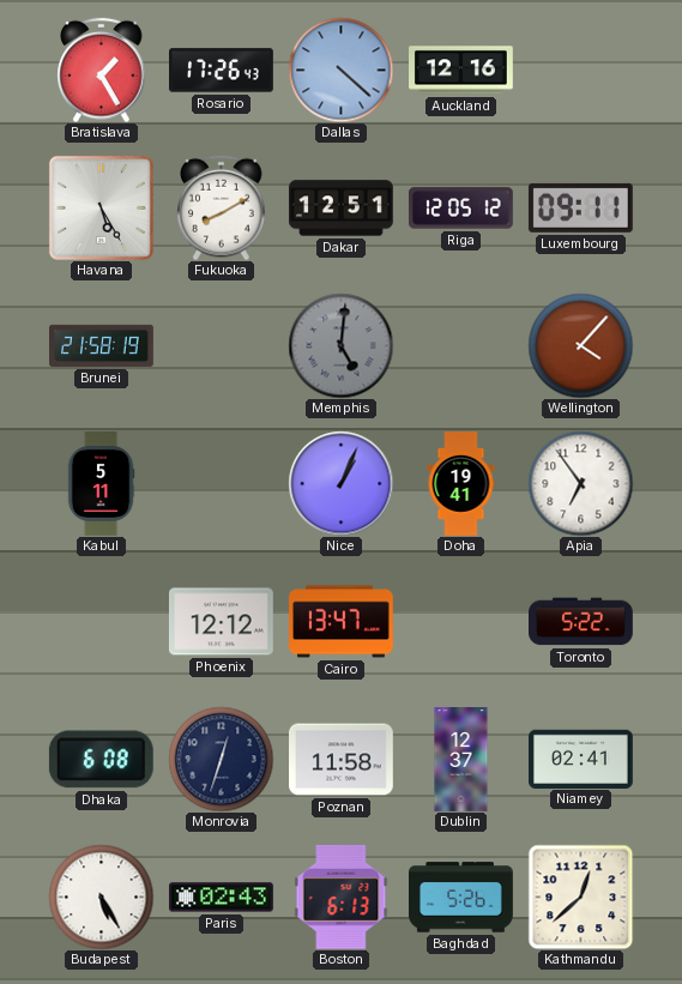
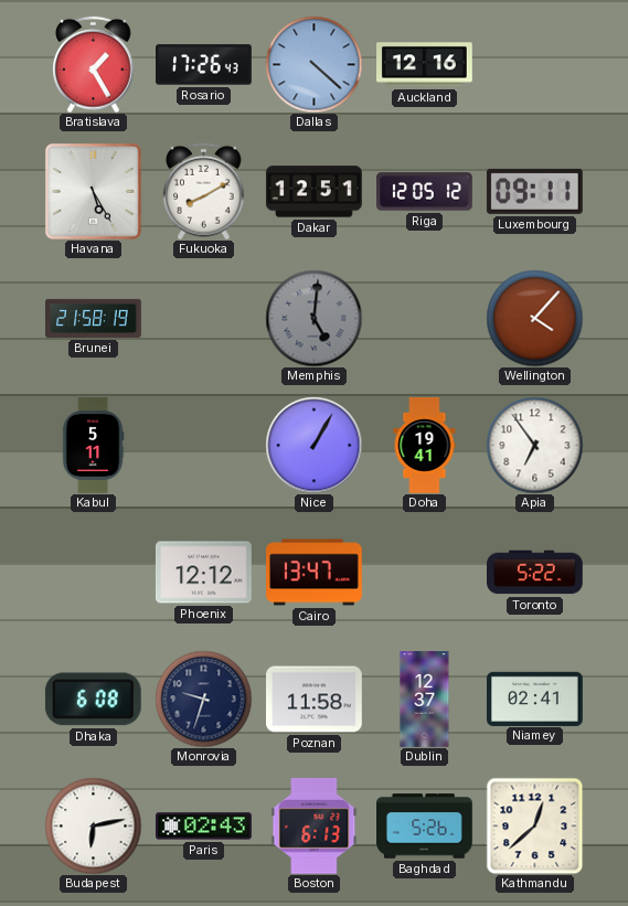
Nice: 1:04 -> 1:05 (313, 445)
Monrovia: 12:33 -> 9:33 (203, 699)
Budapest: 5:25 -> 6:13 (93, 825)
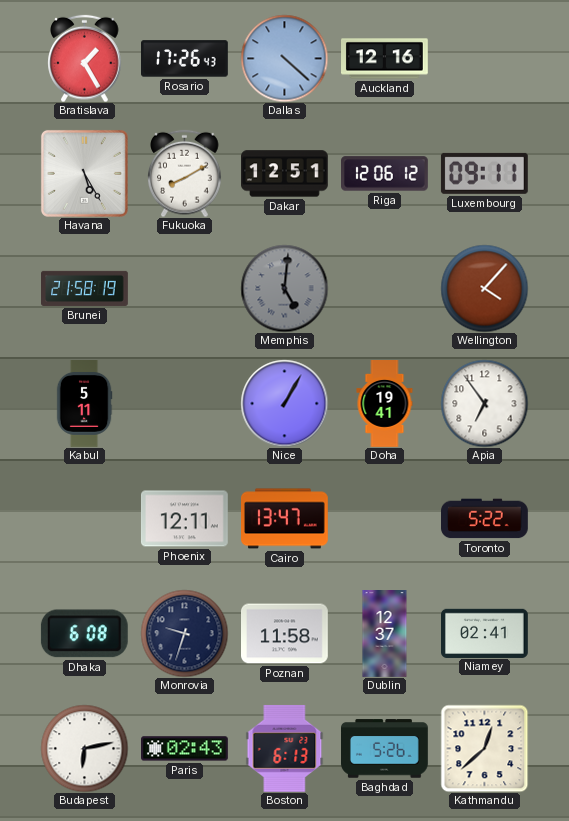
Riga: 12:05 -> 12:06 (385, 174)
Phoenix: 12:12 -> 12:11 (184, 519)
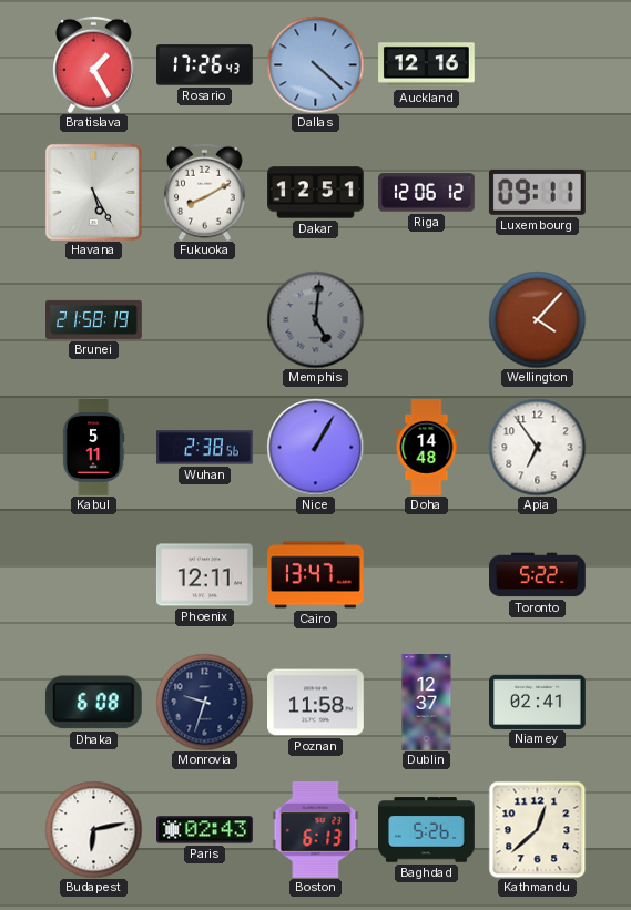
Wuhan: none -> 2:38 (205, 448)
Doha: 19:41 -> 14:48 (427, 448)
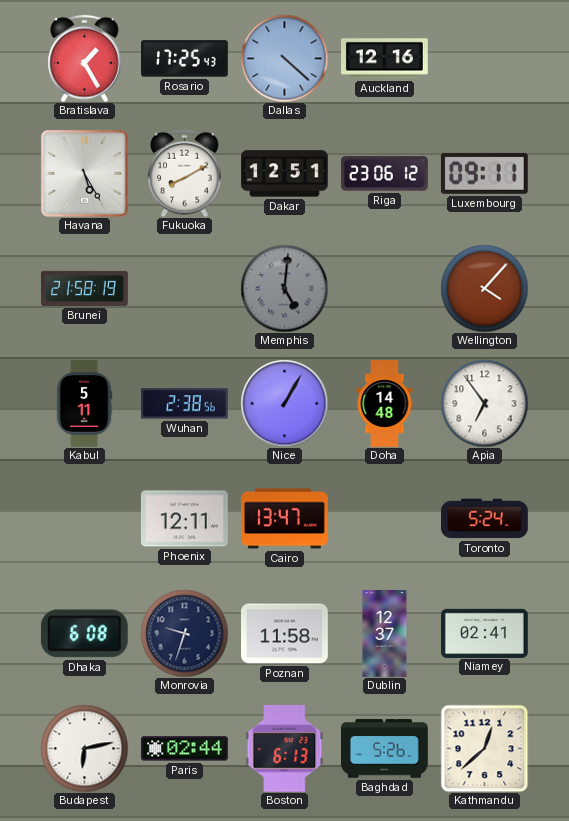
Rosario: 17:26 -> 17:25 (185, 59)
Riga: 12:06 -> 23:06 (385, 174)
Toronto: 5:22 -> 5:24 (485, 519)
Paris: 02:43 -> 02:44 (185, 749)
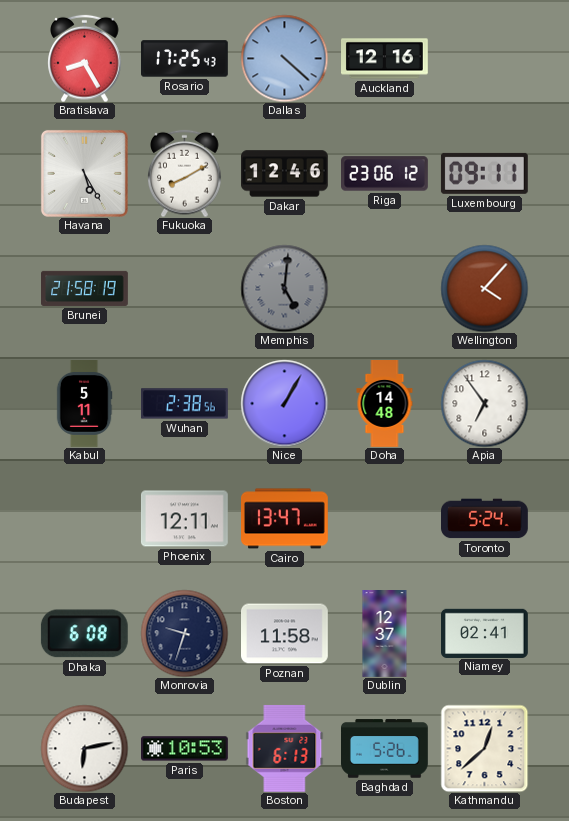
Bratislava: 1:25 -> 8:25 (85, 58)
Dakar: 12:51 -> 12:46 (285, 174)
Paris: 02:44 -> 10:53 (185, 749)
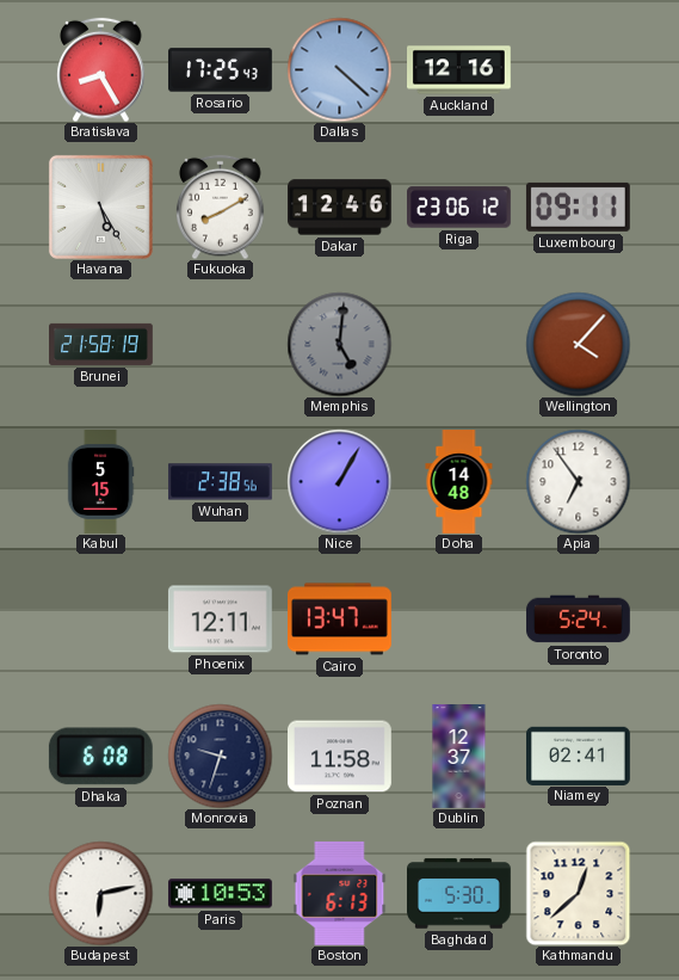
Kabul: 5:11 -> 5:15 (100, 482)
Baghdad: 5:26 -> 5:30 (459, 894)
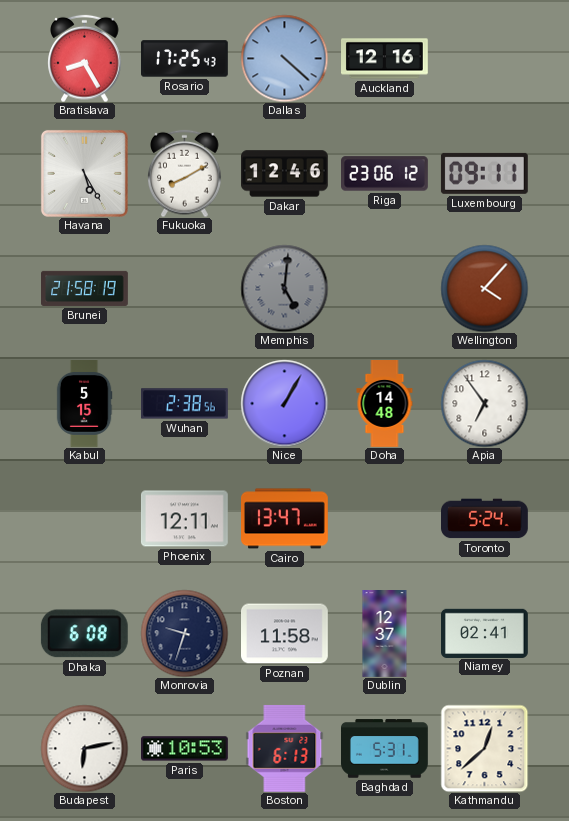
Baghdad: 5:30 -> 5:31 (385, 749)
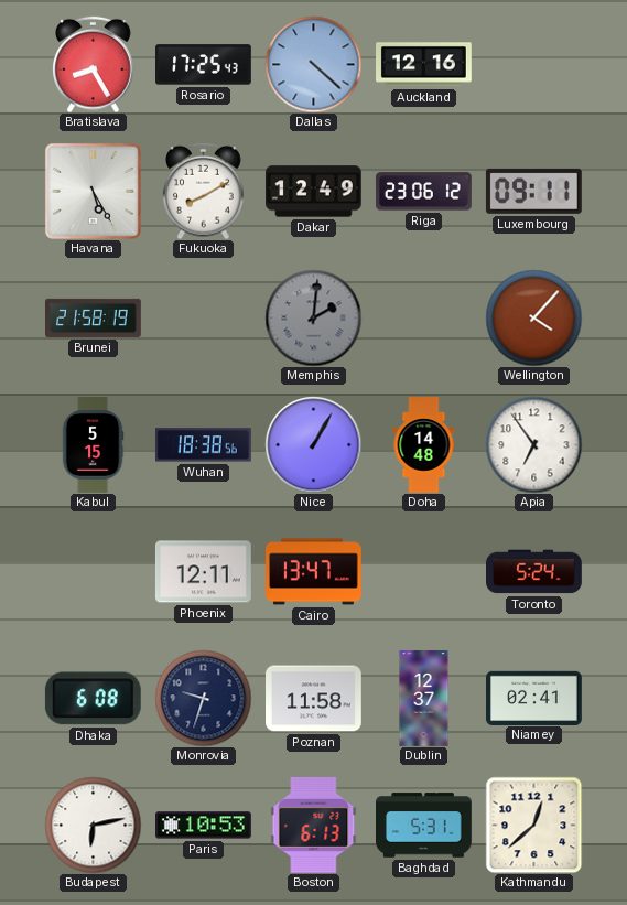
Dakar: 12:46 -> 12:49 (314, 192)
Memphis: 5:01 -> 2:01 (313, 317)
Wuhan: 2:38 -> 18:38 (204, 445)
